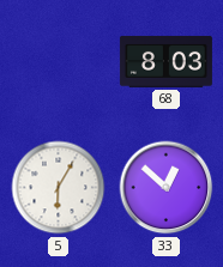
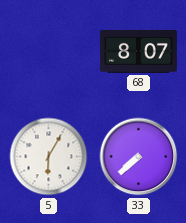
68: 8:03 -> 8:07 (138, 51)
33: 12:52 -> 7:38 (139, 157)
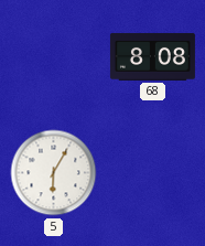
68: 8:07 -> 8:08 (152, 56)
33: 7:38 -> none (139, 157)
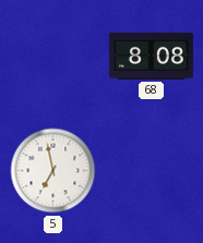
5: 6:05 -> 6:58 (53, 171)
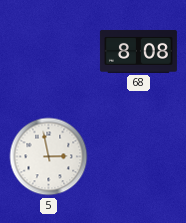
5: 6:58 -> 2:58 (49, 157)
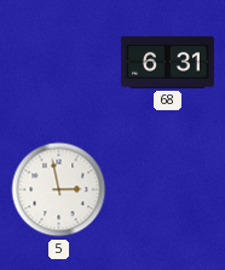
68: 8:08 -> 6:31 (167, 62)
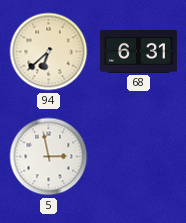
94: none -> 6:38 (49, 52)
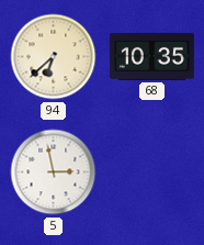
68: 6:31 -> 10:35 (151, 56)
